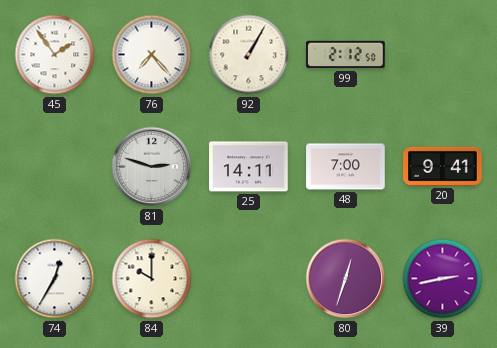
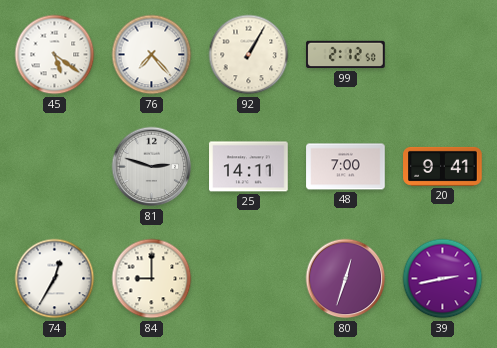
45: 1:54 -> 5:21 (55, 55)
84: 10:00 -> 9:00 (152, 279)
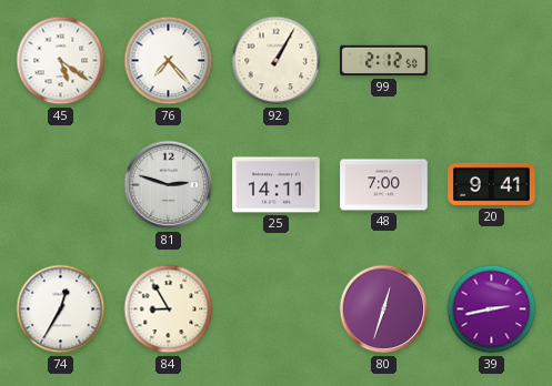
84: 9:00 -> 8:55 (169, 309)
